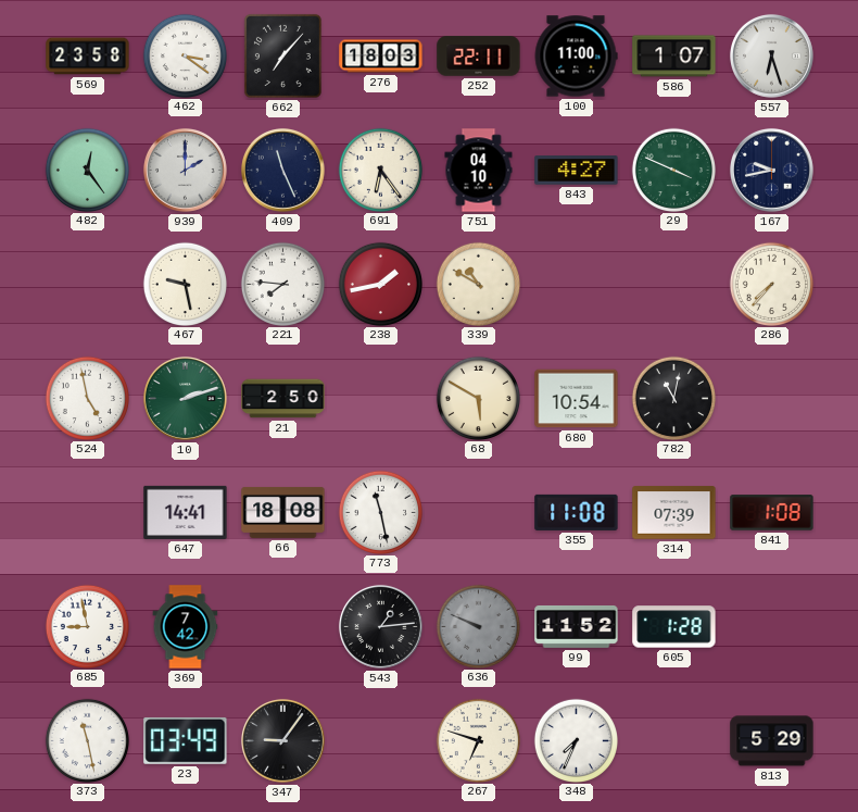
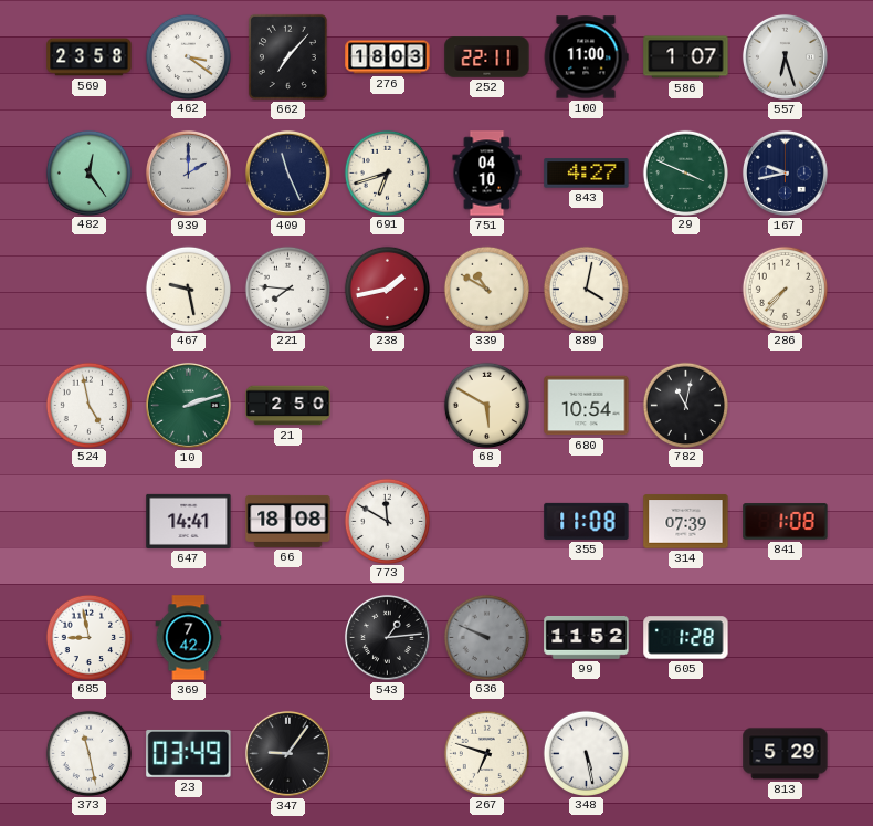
691: 6:24 -> 6:42 (387, 172)
889: none -> 4:02 (586, 289)
773: 11:28 -> 11:50 (387, 521)
348: 7:34 -> 5:28 (586, 753)
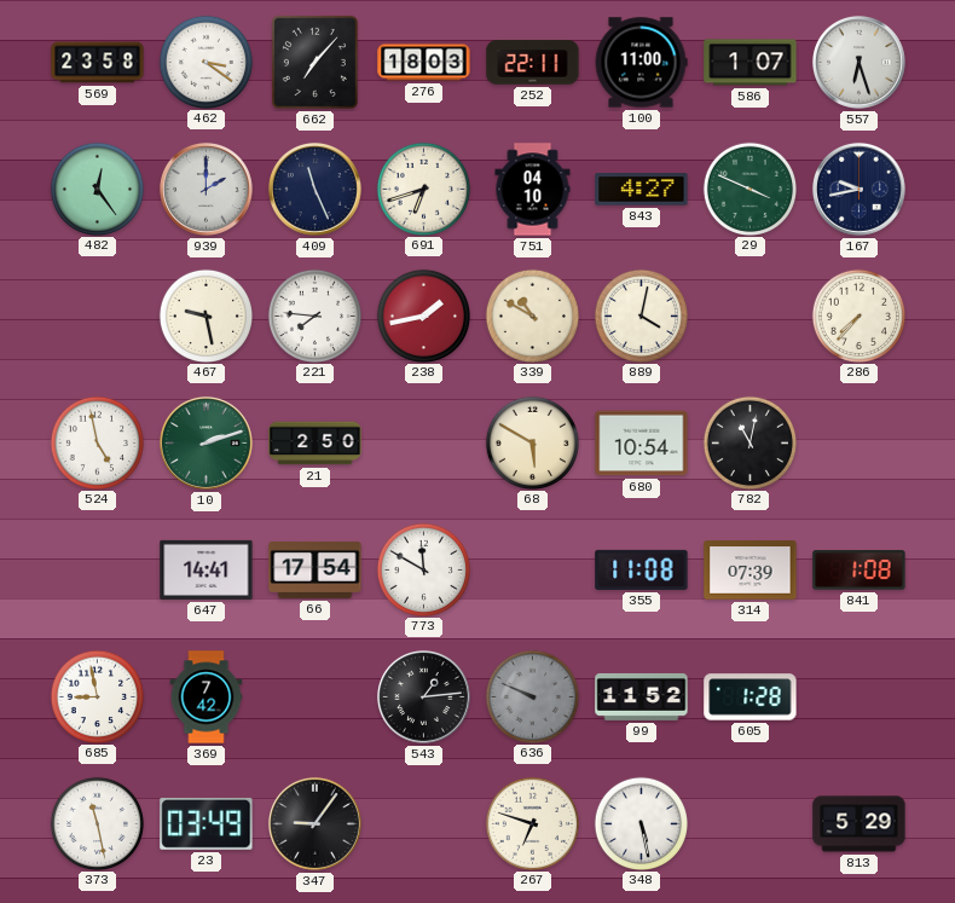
66: 18:08 -> 17:54 (316, 569)
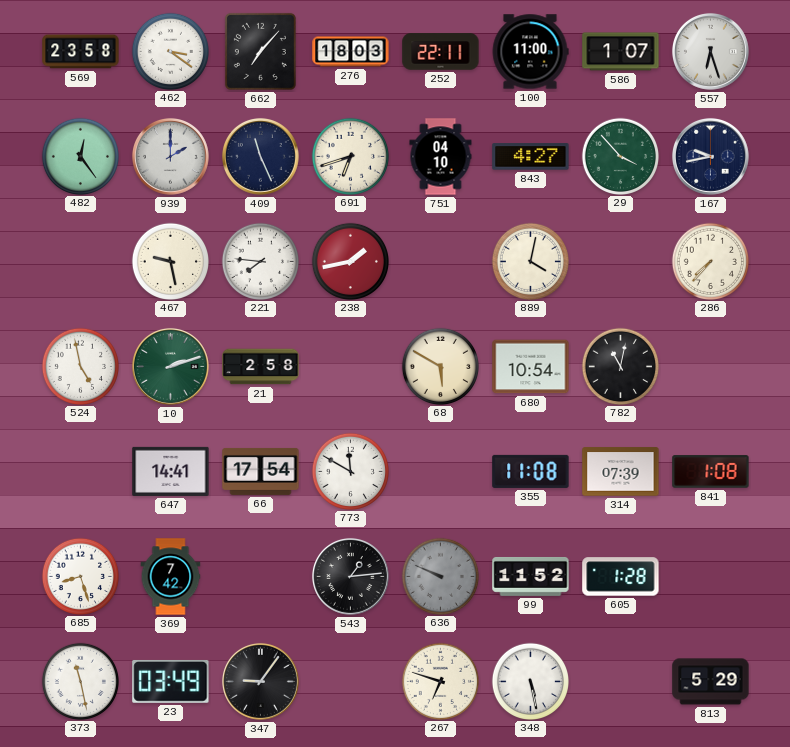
29: 3:49 -> 3:53 (620, 156)
339: 10:50 -> none (532, 316)
21: 2:50 -> 2:58 (261, 367)
685: 8:58 -> 8:27 (80, 576)
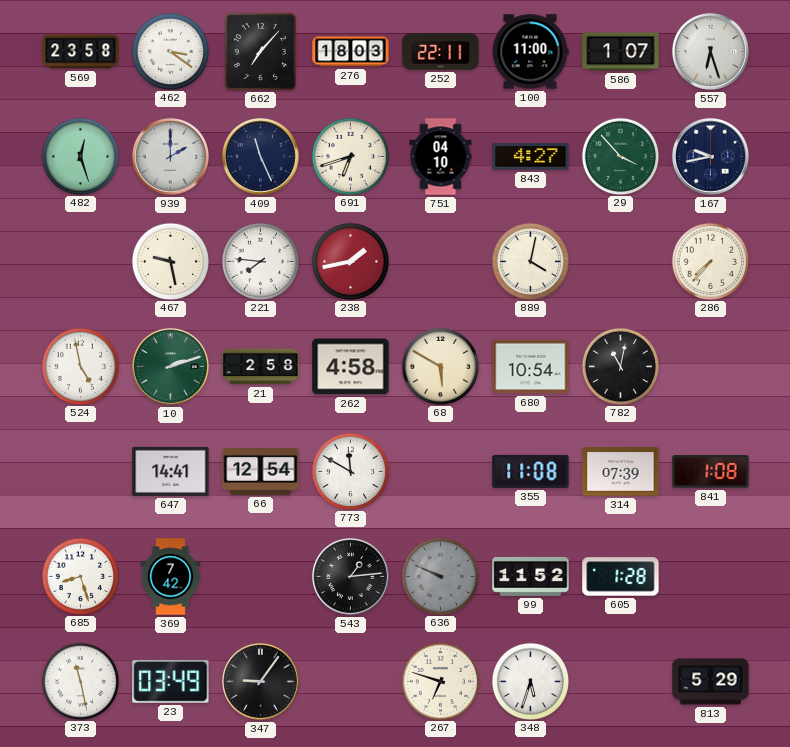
482: 12:24 -> 12:27 (80, 156)
262: none -> 4:58 (351, 367)
66: 17:54 -> 12:54 (261, 471)
348: 5:28 -> 5:33 (530, 681)
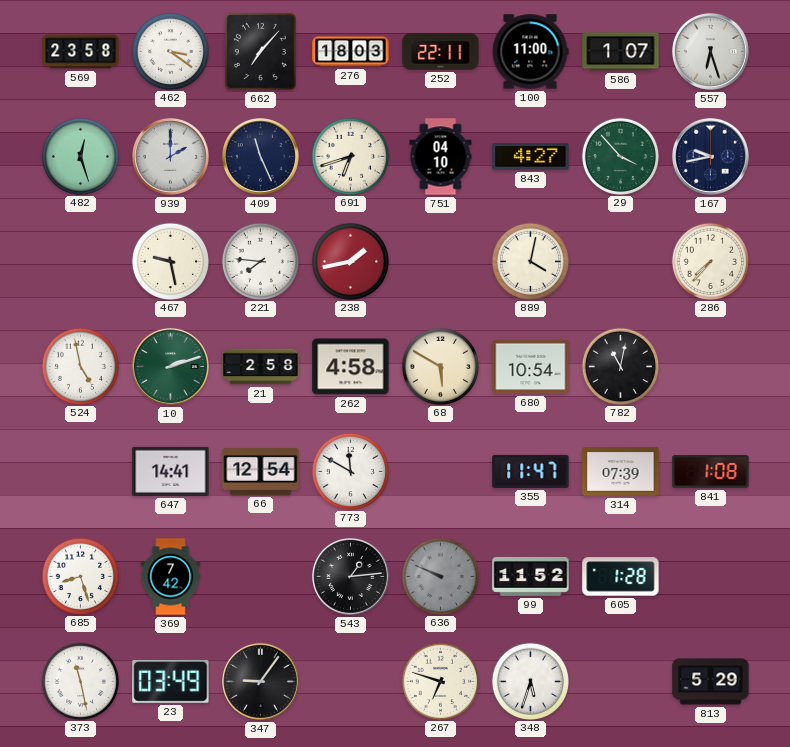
355: 11:08 -> 11:47 (531, 471)
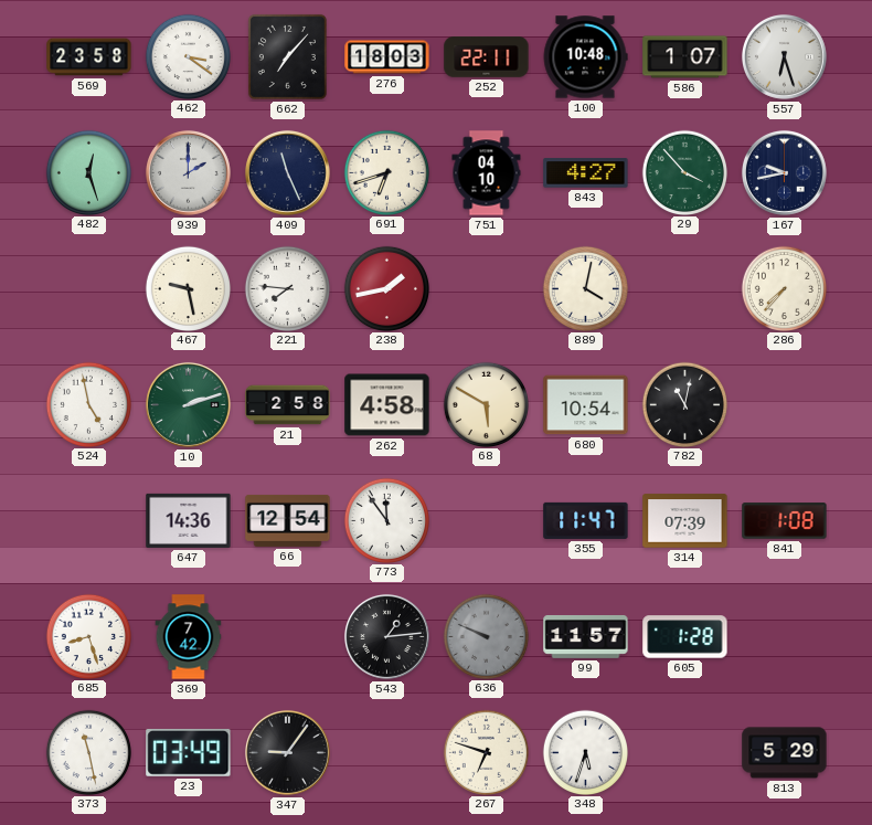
100: 11:00 -> 10:48 (585, 57)
647: 14:41 -> 14:36 (189, 520)
773: 11:50 -> 11:54 (386, 520)
99: 11:52 -> 11:57 (586, 636)
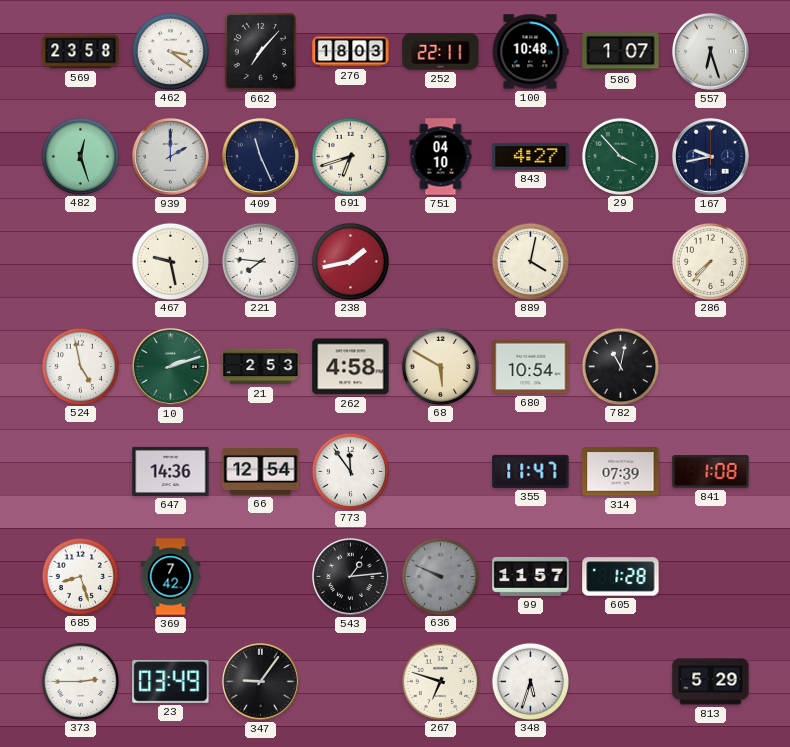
21: 2:58 -> 2:53 (261, 367)
373: 11:28 -> 2:45 (80, 681)
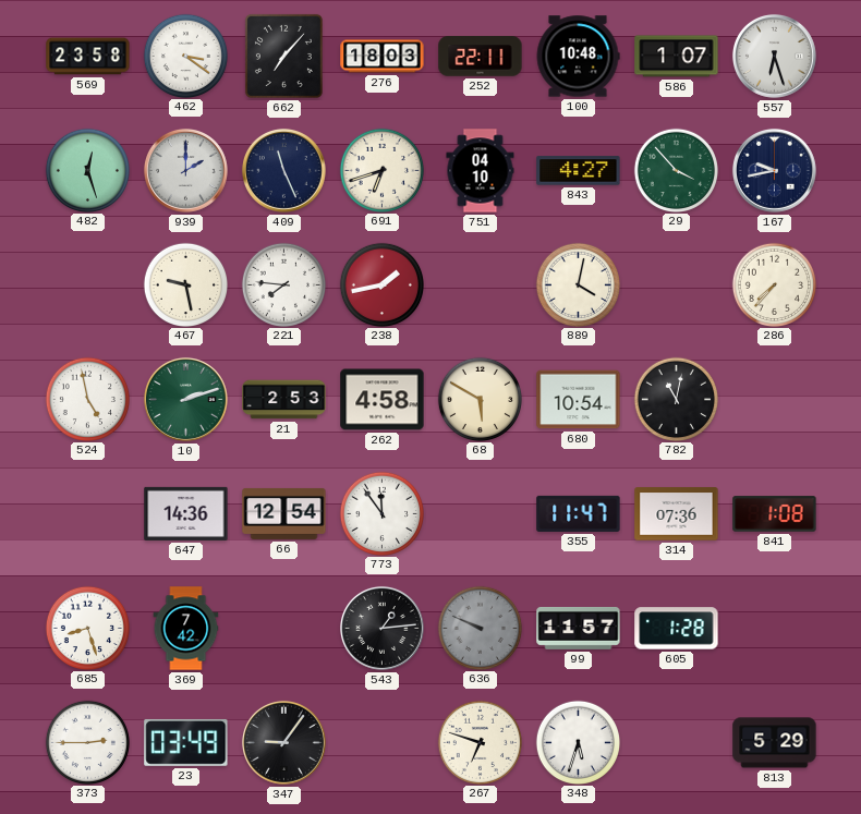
314: 07:39 -> 07:36 (677, 514)
